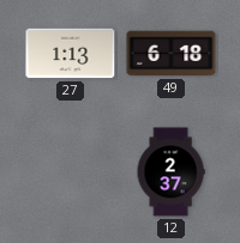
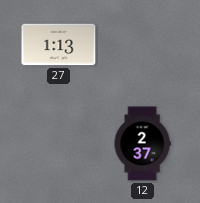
49: 6:18 -> none (172, 54)
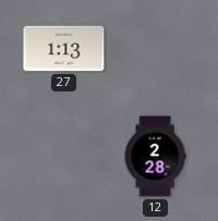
12: 2:37 -> 2:28 (155, 157)
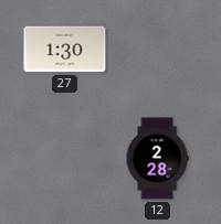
27: 1:13 -> 1:30 (65, 50)
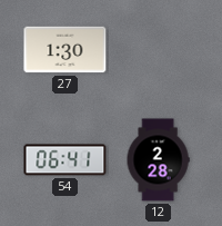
54: none -> 06:41 (65, 160)
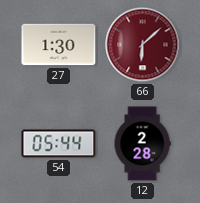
66: none -> 6:08 (143, 45)
54: 06:41 -> 05:44 (59, 144)
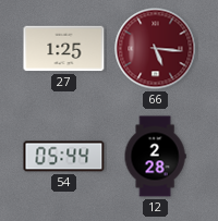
27: 1:30 -> 1:25 (64, 49)
66: 6:08 -> 5:16 (156, 49)
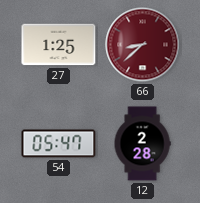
66: 5:16 -> 8:38 (143, 45)
54: 05:44 -> 05:47 (59, 144)
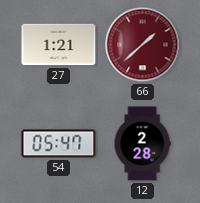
27: 1:25 -> 1:21 (59, 45)
66: 8:38 -> 1:38 (143, 45)
